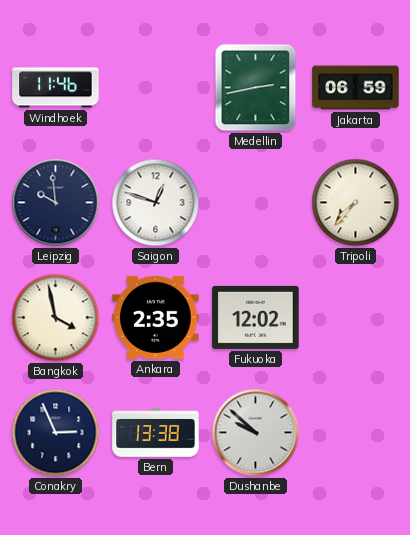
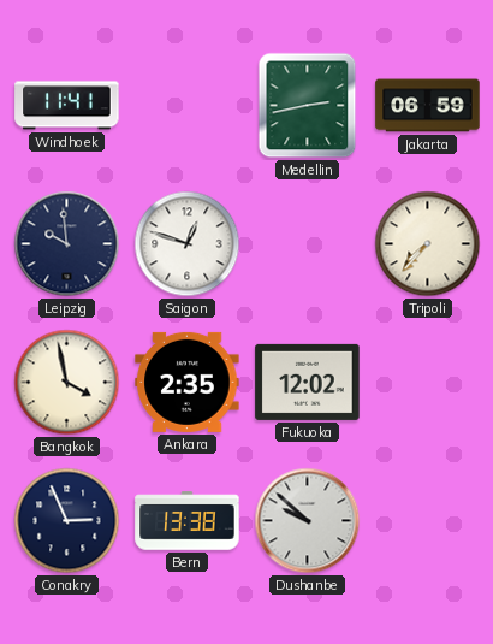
Windhoek: 11:46 -> 11:41 (67, 106)
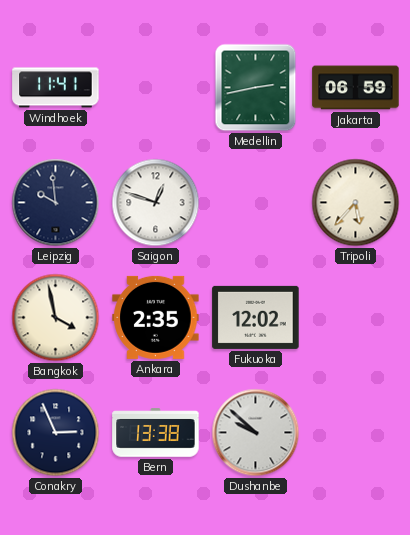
Tripoli: 7:37 -> 5:37 (356, 203)
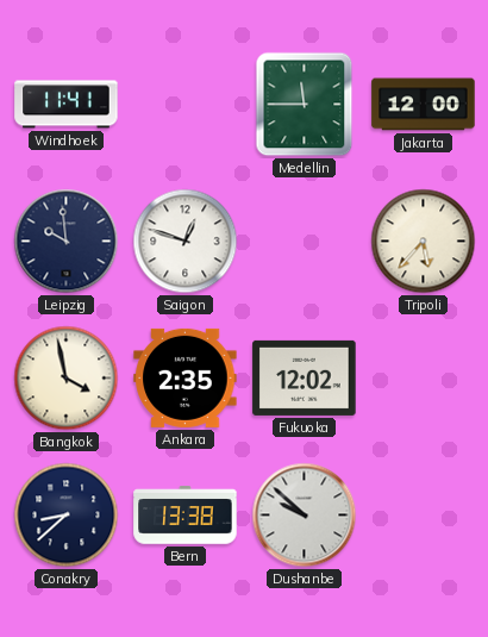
Medellin: 2:43 -> 11:45 (305, 105)
Jakarta: 06:59 -> 12:00 (424, 105)
Conakry: 2:56 -> 8:38 (67, 516)
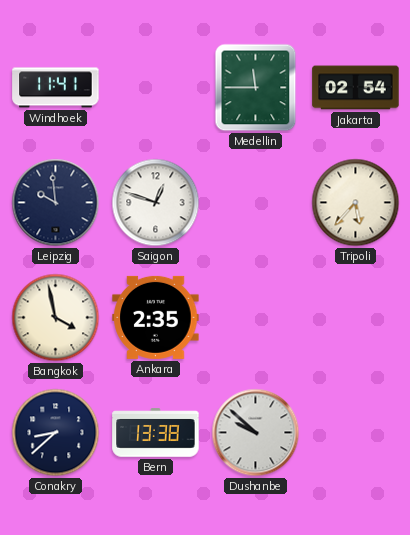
Jakarta: 12:00 -> 02:54 (356, 88)
Fukuoka: 12:02 -> none (305, 377)
